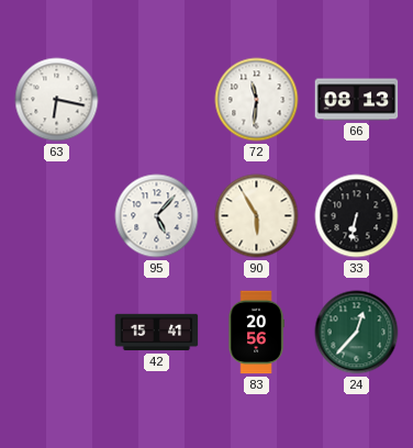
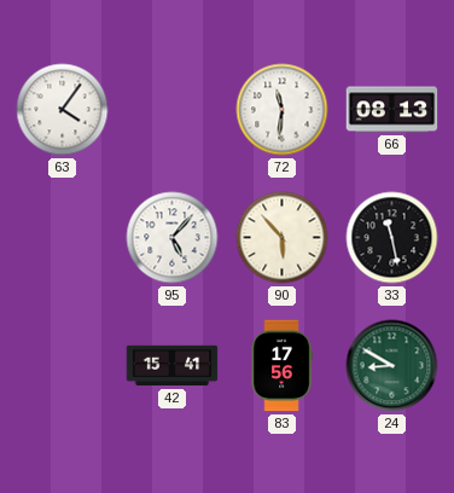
63: 6:17 -> 4:06 (63, 110)
90: 5:55 -> 5:53 (283, 238)
33: 6:32 -> 11:28 (392, 238)
83: 20:56 -> 17:56 (281, 366)
24: 12:37 -> 8:50 (392, 366)
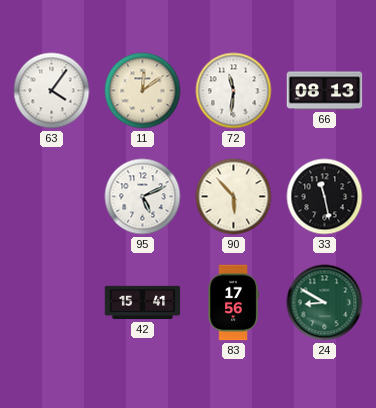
11: none -> 12:09 (143, 91)
95: 5:07 -> 5:11 (143, 197)
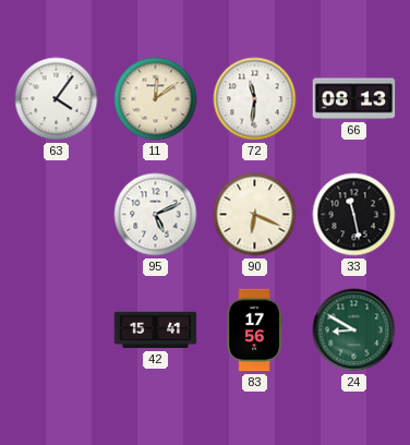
90: 5:53 -> 6:19 (255, 215)
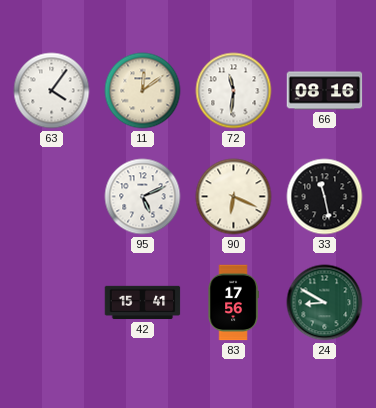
66: 08:13 -> 08:16 (325, 91)
